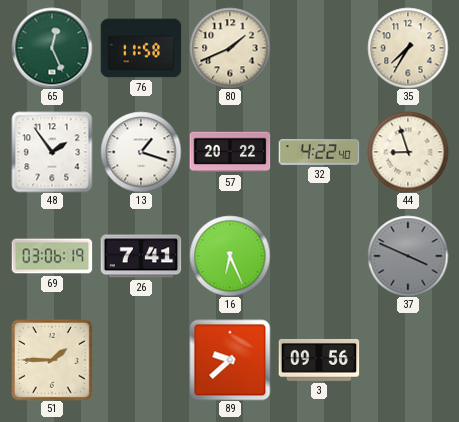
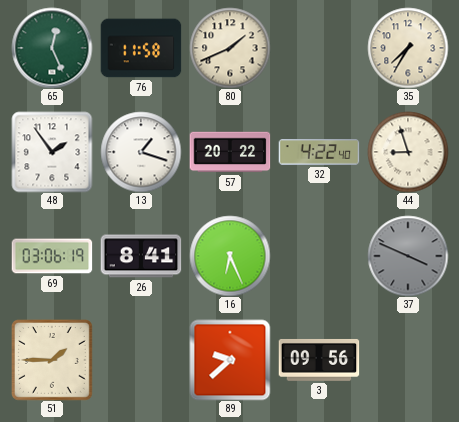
26: 7:41 -> 8:41 (141, 256)
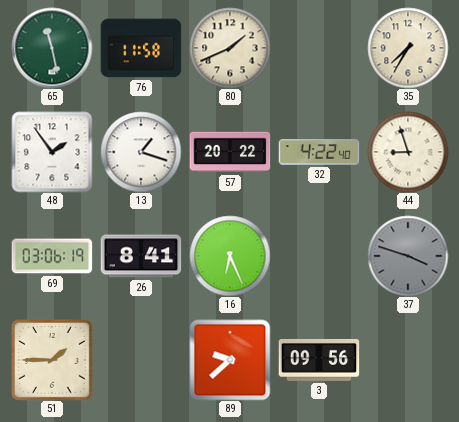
65: 12:26 -> 11:28 (52, 48)
37: 3:49 -> 3:48 (408, 256)
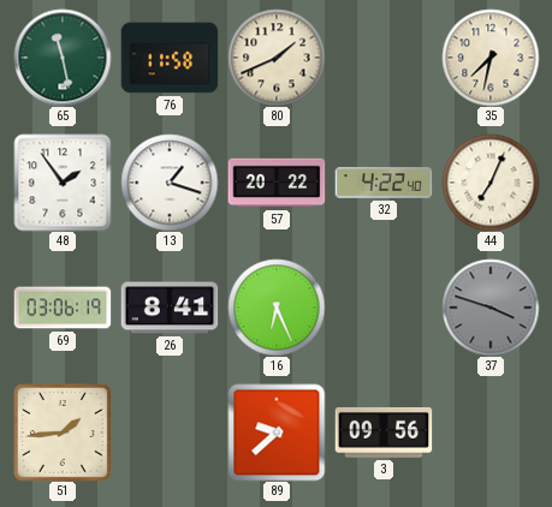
35: 7:35 -> 7:32 (491, 58)
44: 8:57 -> 7:04 (491, 183)
51: 1:45 -> 1:44 (63, 433)
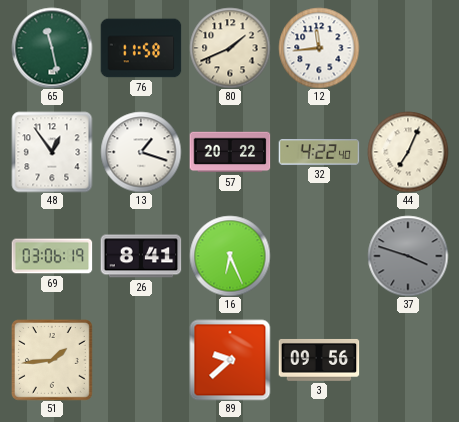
12: none -> 11:44 (319, 48)
35: 7:32 -> none (491, 58)
48: 1:54 -> 12:54 (52, 152)
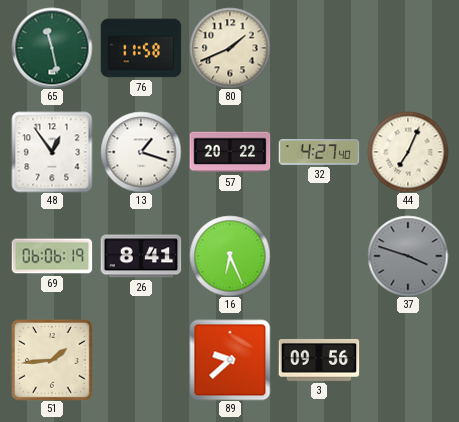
12: 11:44 -> none (319, 48)
32: 4:22 -> 4:27 (319, 152)
69: 03:06 -> 06:06 (52, 256)
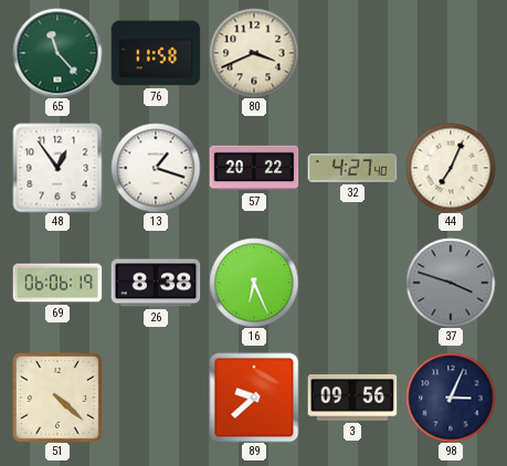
65: 11:28 -> 11:23 (57, 53)
80: 1:41 -> 3:41 (254, 53)
26: 8:41 -> 8:38 (156, 283)
51: 1:44 -> 4:22 (57, 398)
98: none -> 3:04 (451, 398)
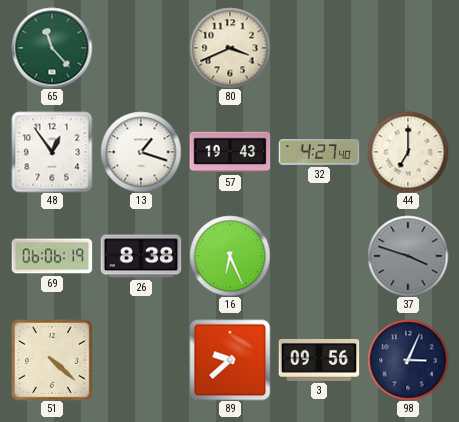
76: 11:58 -> none (156, 53)
57: 20:22 -> 19:43 (230, 152)
44: 7:04 -> 7:00 (408, 152)
